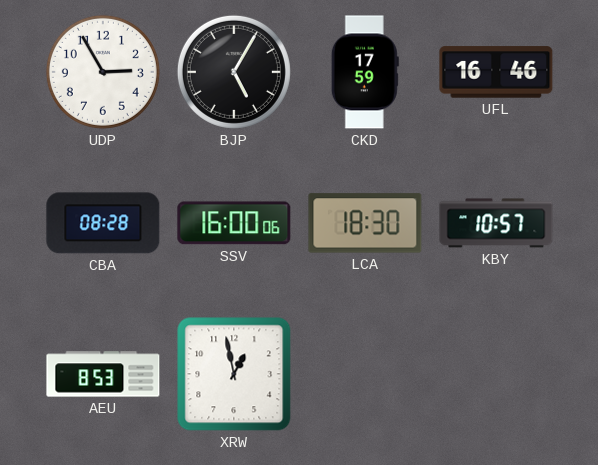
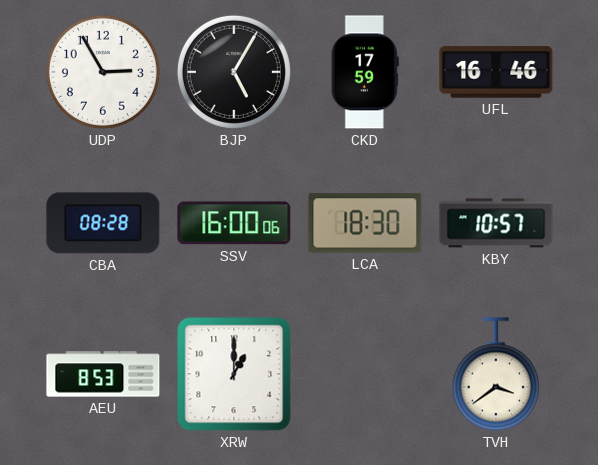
XRW: 12:58 -> 1:00 (234, 374)
TVH: none -> 3:39 (496, 374)
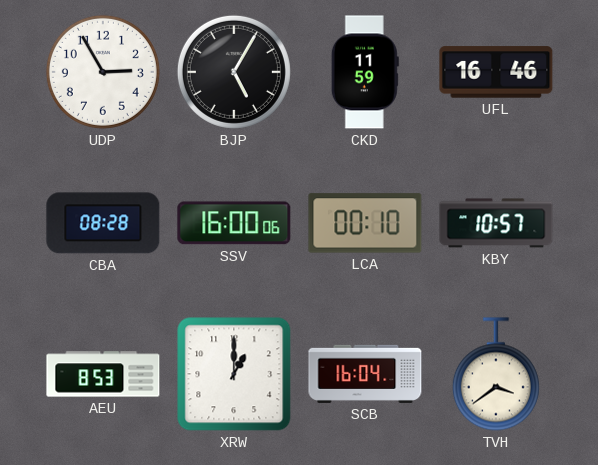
CKD: 17:59 -> 11:59 (365, 72)
LCA: 18:30 -> 00:10 (365, 223)
SCB: none -> 16:04 (365, 374)
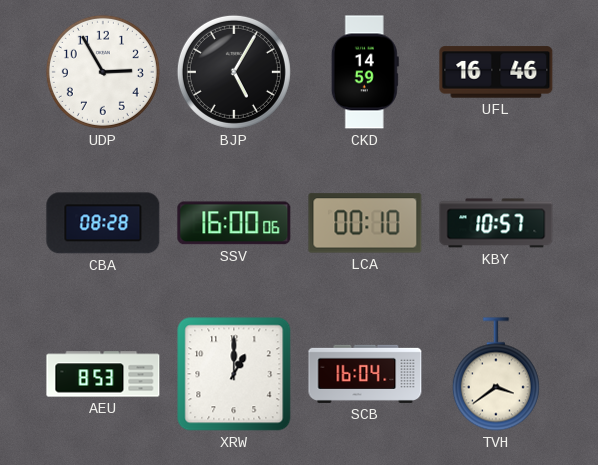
CKD: 11:59 -> 14:59 (365, 72)
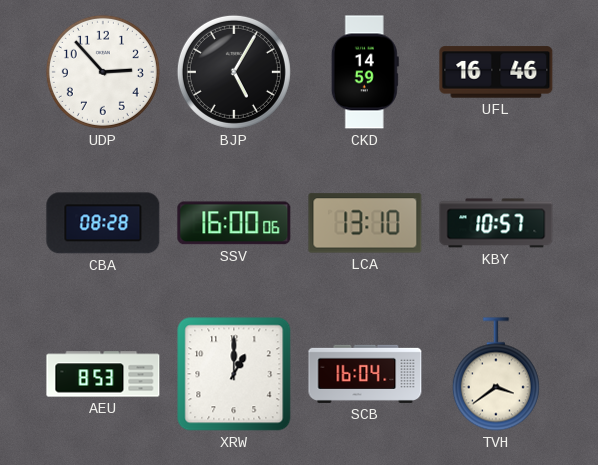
UDP: 2:55 -> 2:53 (103, 72)
LCA: 00:10 -> 13:10 (365, 223)
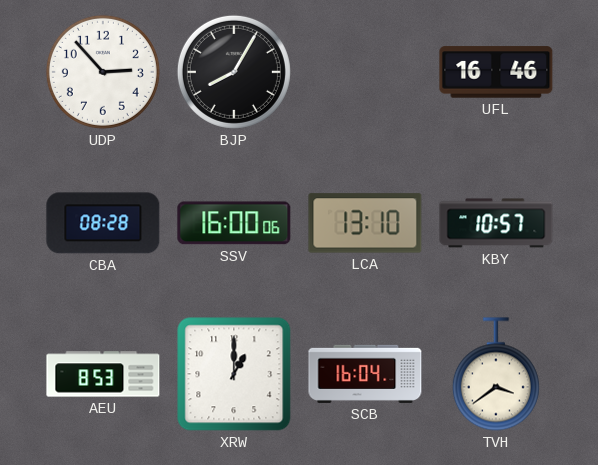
BJP: 5:05 -> 8:05 (234, 72)
CKD: 14:59 -> none (365, 72)
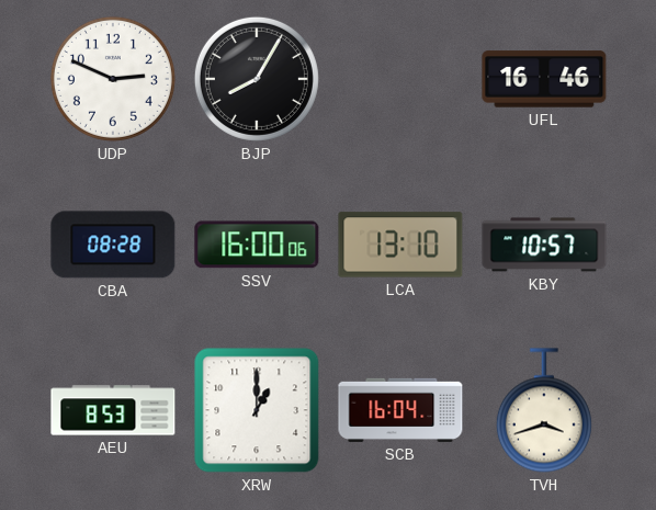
UDP: 2:53 -> 2:49 (113, 79)
TVH: 3:39 -> 3:42 (544, 410)
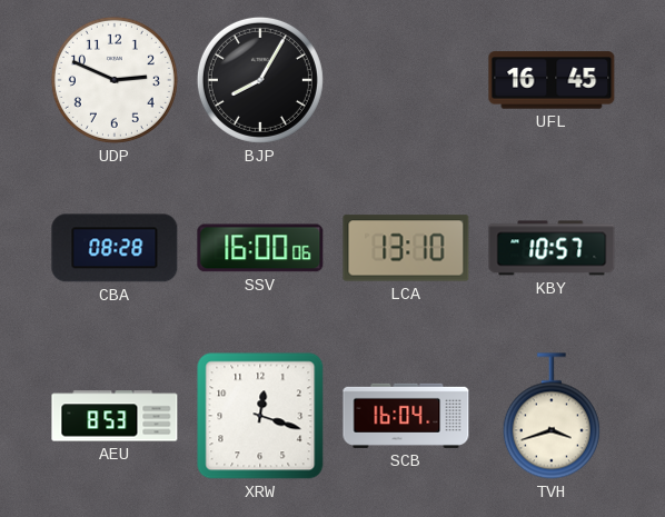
UFL: 16:46 -> 16:45 (552, 80)
XRW: 1:00 -> 12:18 (260, 416)
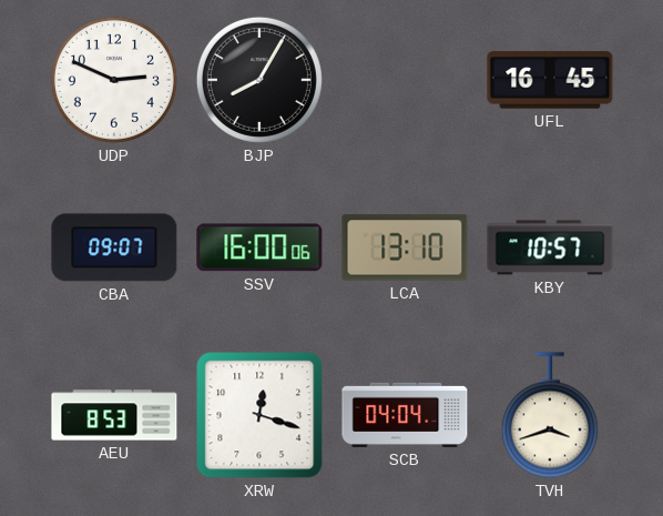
CBA: 08:28 -> 09:07 (114, 247)
SCB: 16:04 -> 04:04 (405, 415)
